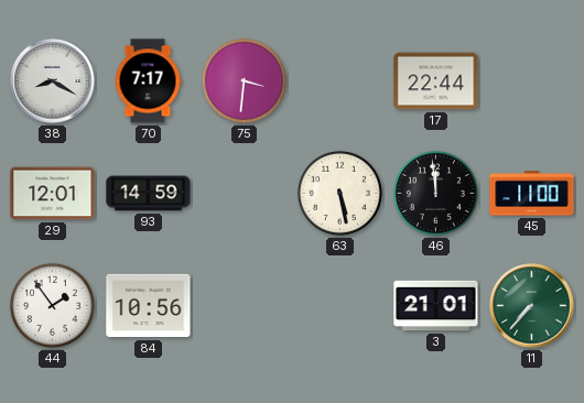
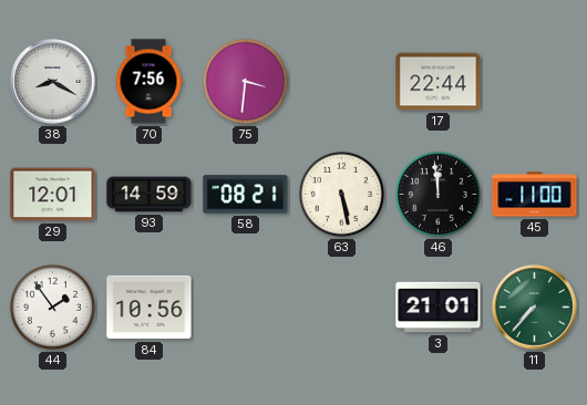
70: 7:17 -> 7:56 (148, 82)
58: none -> 08:21 (246, 195)
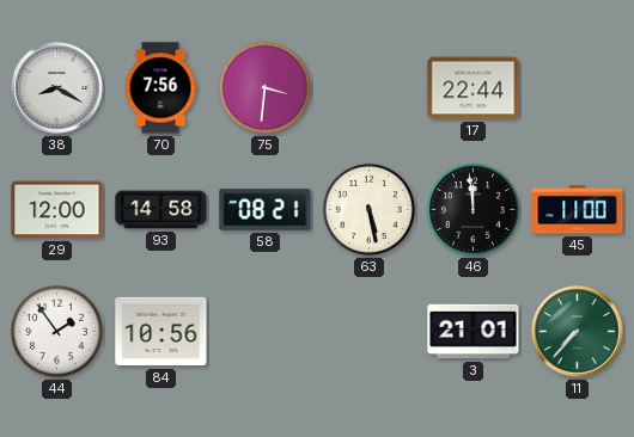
29: 12:01 -> 12:00 (57, 210)
93: 14:59 -> 14:58 (161, 210)
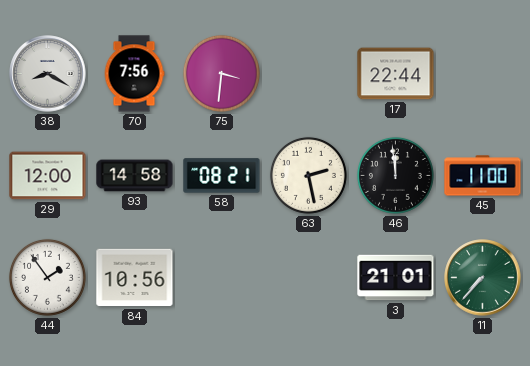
63: 5:28 -> 2:28 (308, 175)
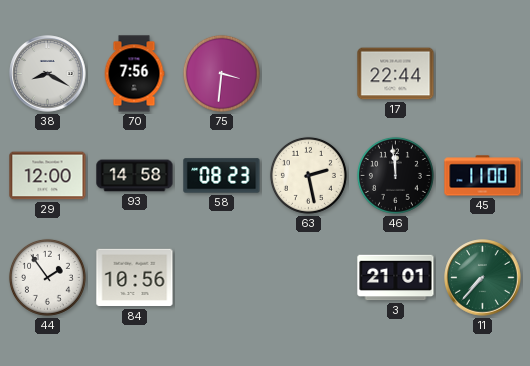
58: 08:21 -> 08:23 (222, 176)
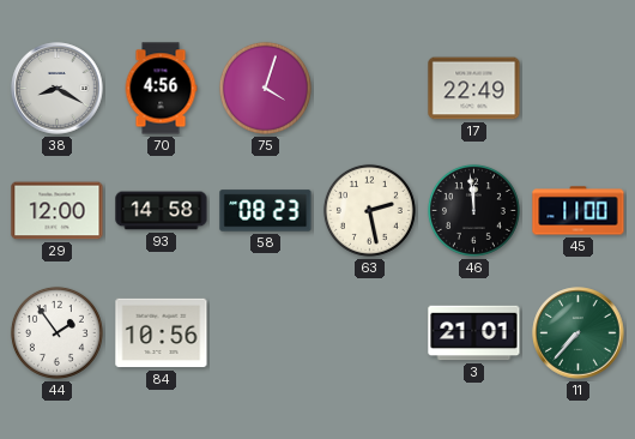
70: 7:56 -> 4:56 (161, 89)
75: 3:31 -> 4:03 (265, 88)
17: 22:44 -> 22:49 (474, 89)
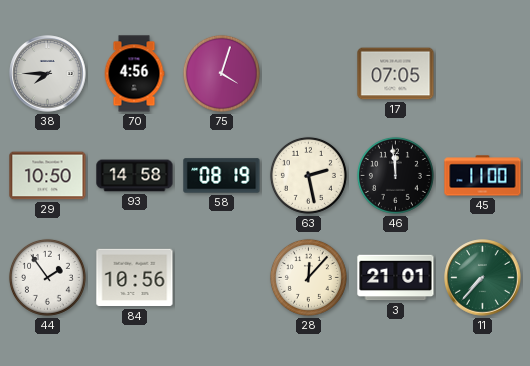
38: 8:20 -> 7:45 (48, 74)
17: 22:49 -> 07:05 (396, 74)
29: 12:00 -> 10:50 (48, 176)
58: 08:23 -> 08:19 (222, 176)
28: none -> 12:07 (308, 277)
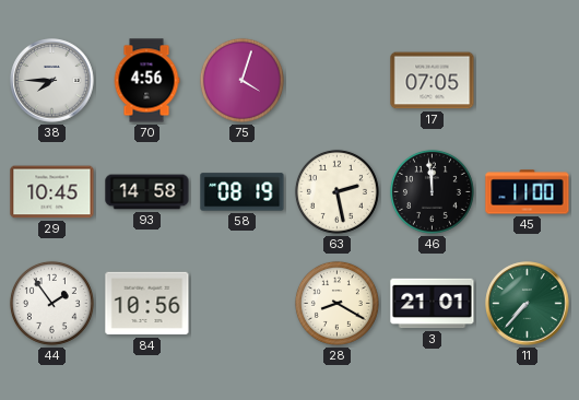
29: 10:50 -> 10:45 (52, 192)
28: 12:07 -> 8:20 (336, 303)
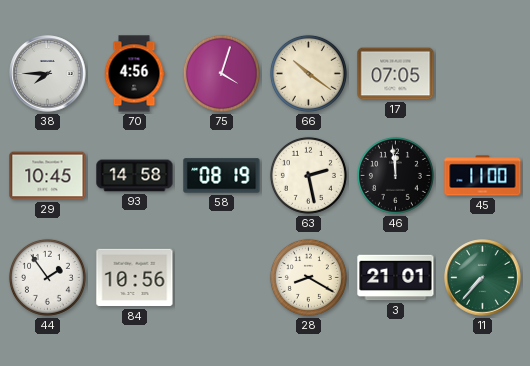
66: none -> 10:21 (308, 73)
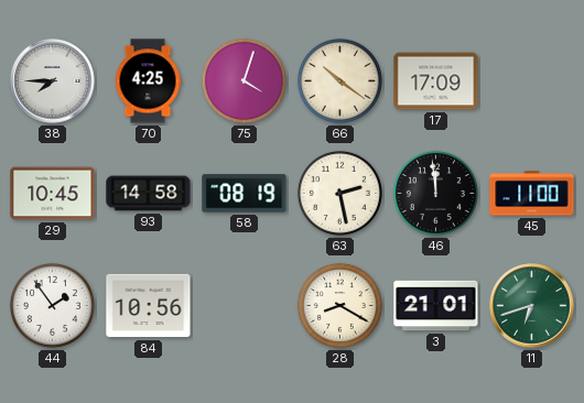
70: 4:56 -> 4:25 (148, 81)
17: 07:05 -> 17:09 (436, 81)
11: 7:37 -> 6:42 (532, 306)
